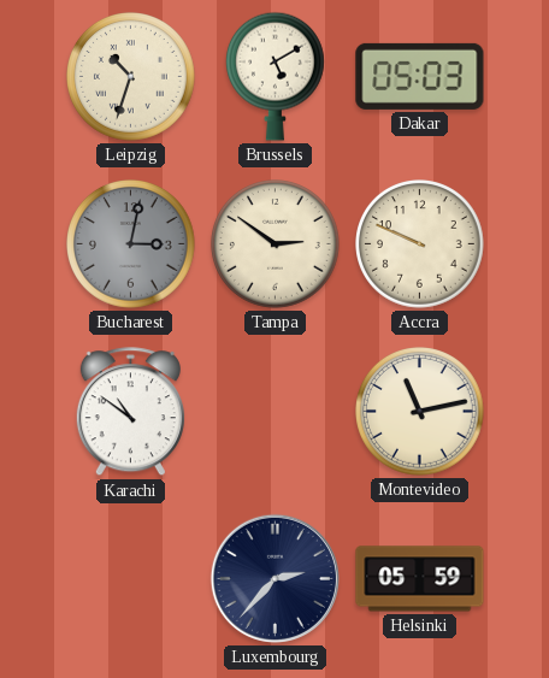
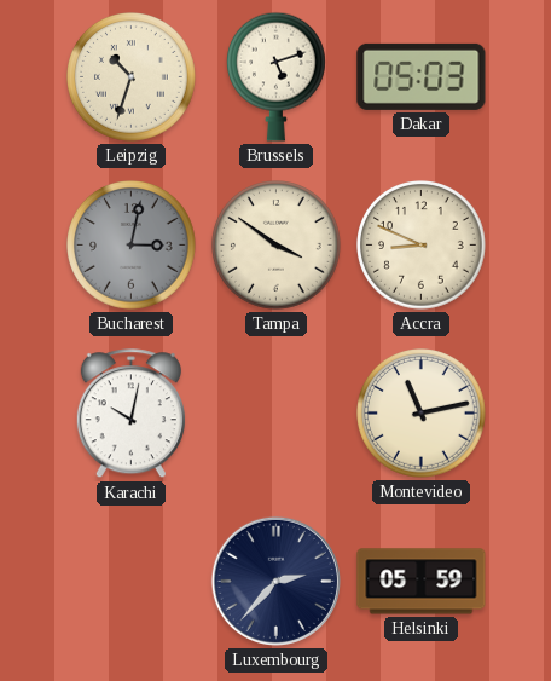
Brussels: 5:10 -> 5:12 (275, 76)
Tampa: 2:51 -> 3:51 (277, 246)
Accra: 9:49 -> 8:49 (422, 246)
Karachi: 10:51 -> 10:02 (130, 414)
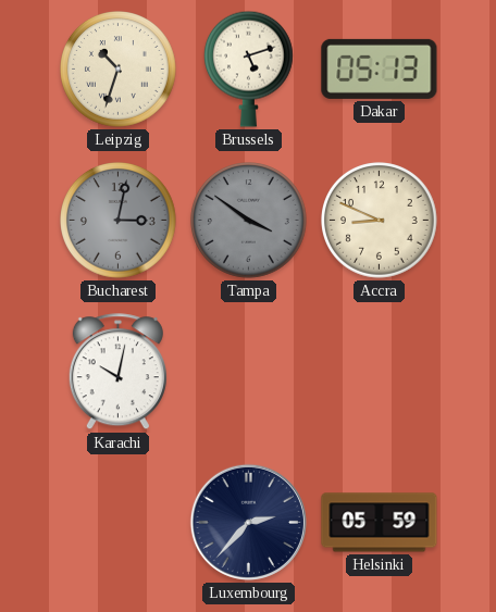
Dakar: 05:03 -> 05:13 (380, 68)
Tampa dial: cream -> grey (249, 221)
Montevideo: 11:13 -> none (422, 414)
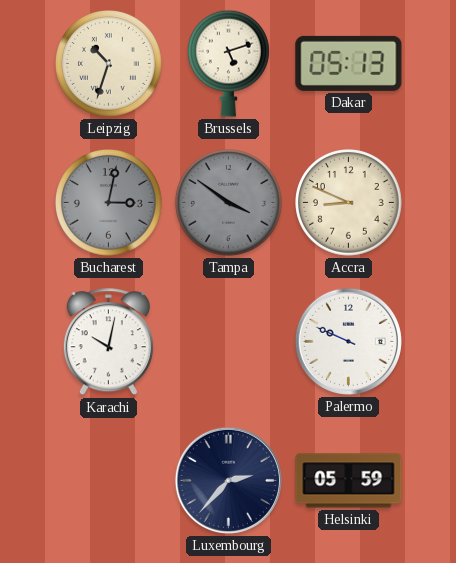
Palermo: none -> 9:49 (348, 341)
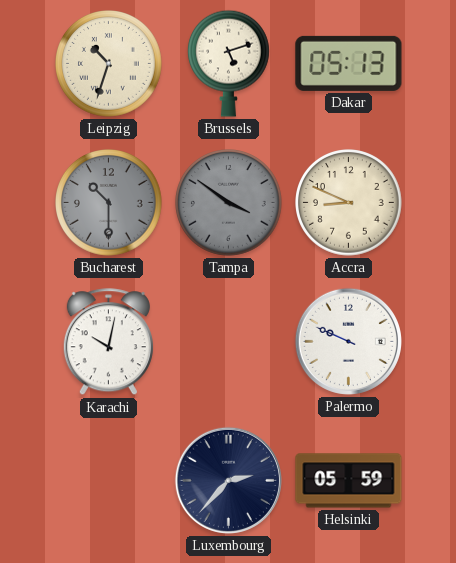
Bucharest: 3:02 -> 10:30 (109, 203)
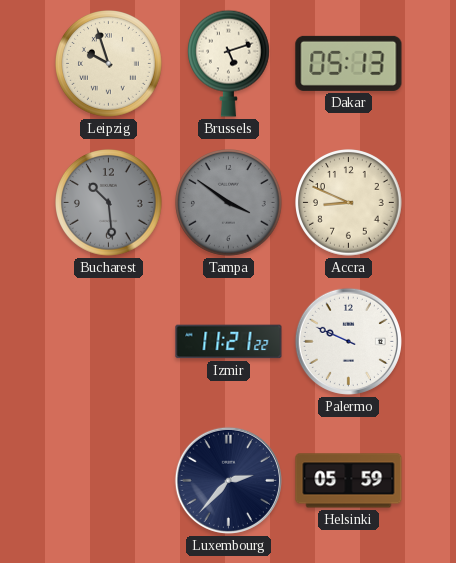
Leipzig: 10:33 -> 9:57 (109, 64)
Bucharest: 10:30 -> 10:29 (109, 203)
Karachi: 10:02 -> none (108, 342)
Izmir: none -> 11:21 (229, 342)
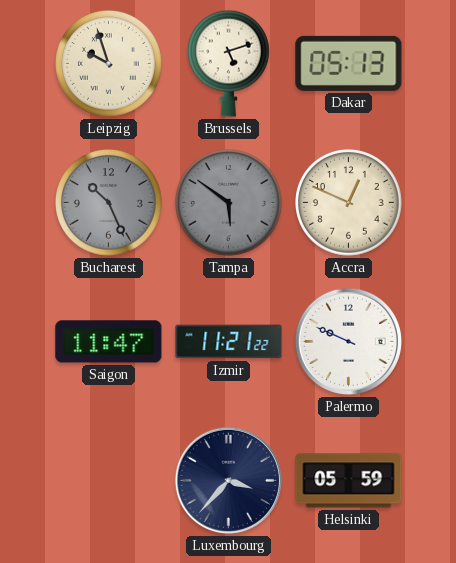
Bucharest: 10:29 -> 10:26 (109, 203)
Tampa: 3:51 -> 5:51 (229, 203)
Accra: 8:49 -> 12:49 (349, 203)
Saigon: none -> 11:47 (109, 342)
Luxembourg: 2:37 -> 3:37 (228, 480)
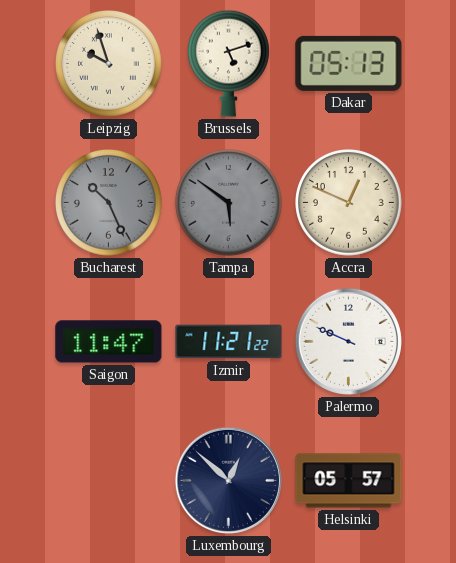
Luxembourg: 3:37 -> 12:52 (228, 480)
Helsinki: 05:59 -> 05:57 (349, 481)
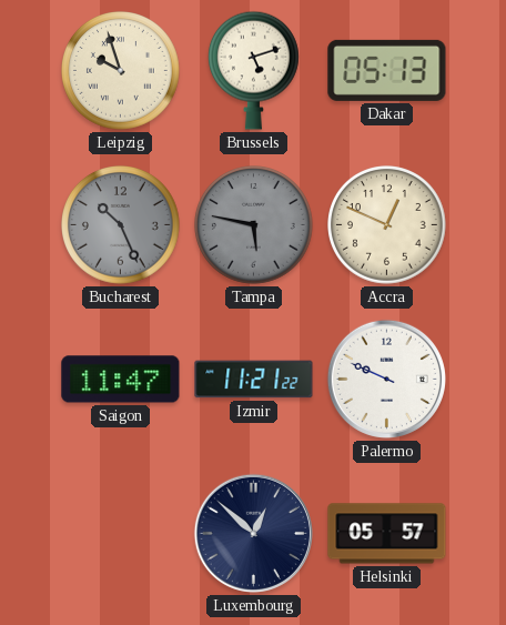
Tampa: 5:51 -> 5:47 (254, 225)
